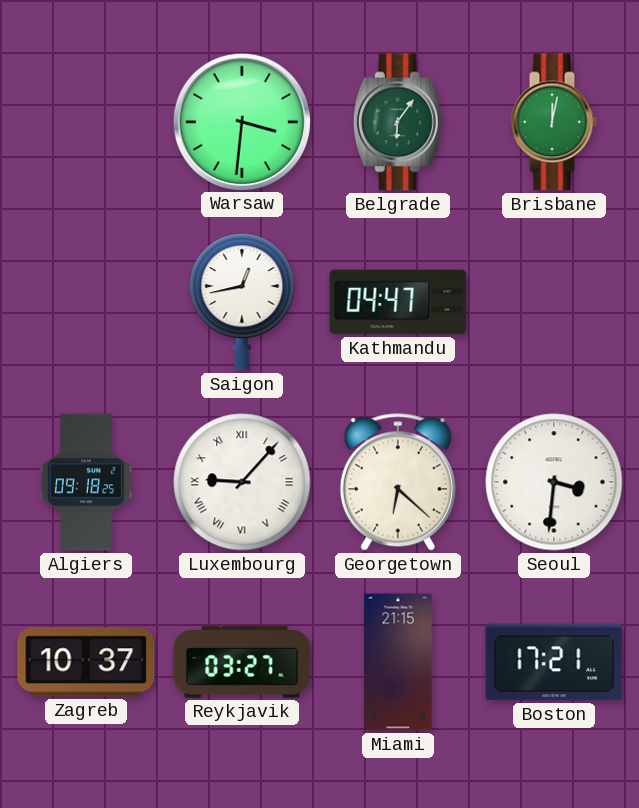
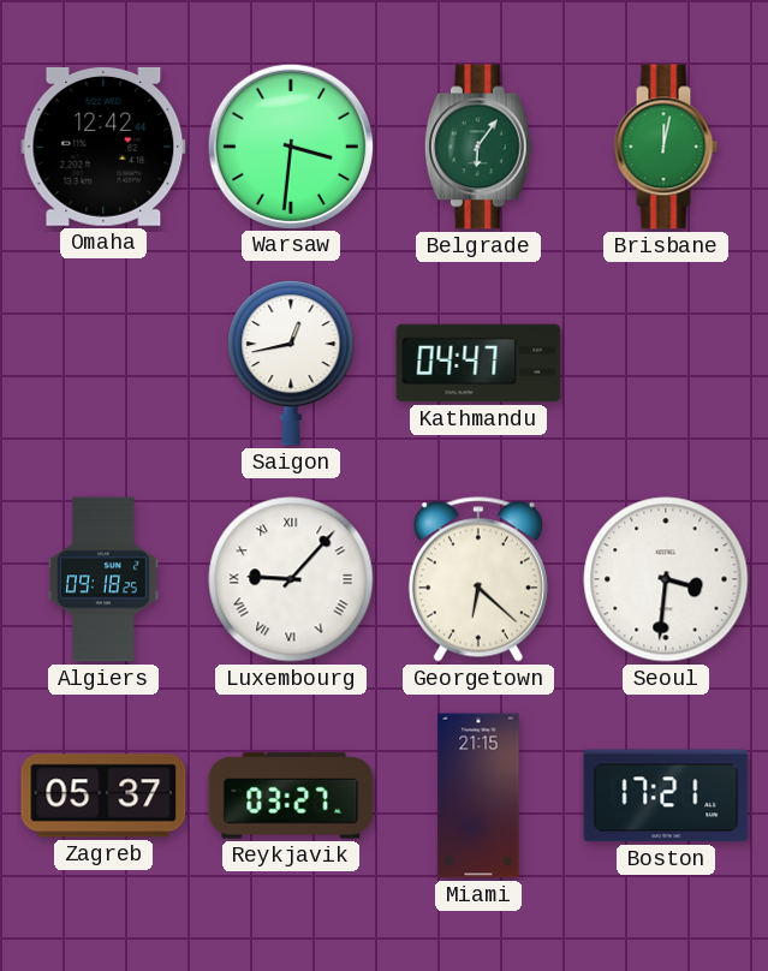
Omaha: none -> 12:42 (103, 147)
Zagreb: 10:37 -> 05:37 (103, 796)
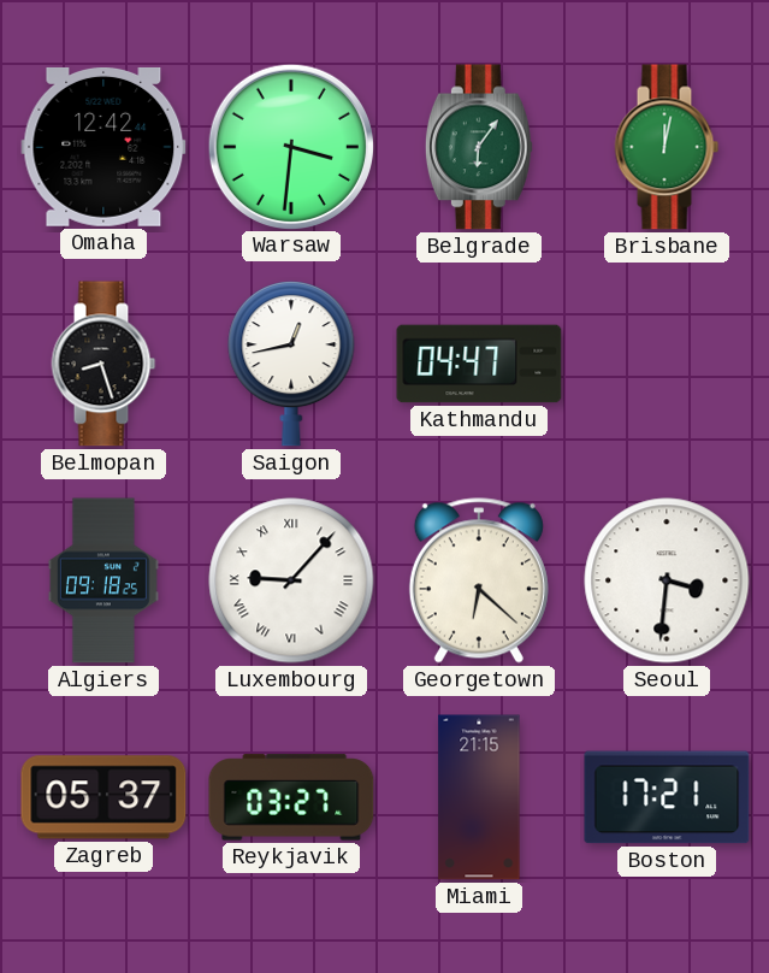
Belmopan: none -> 8:27 (103, 364)
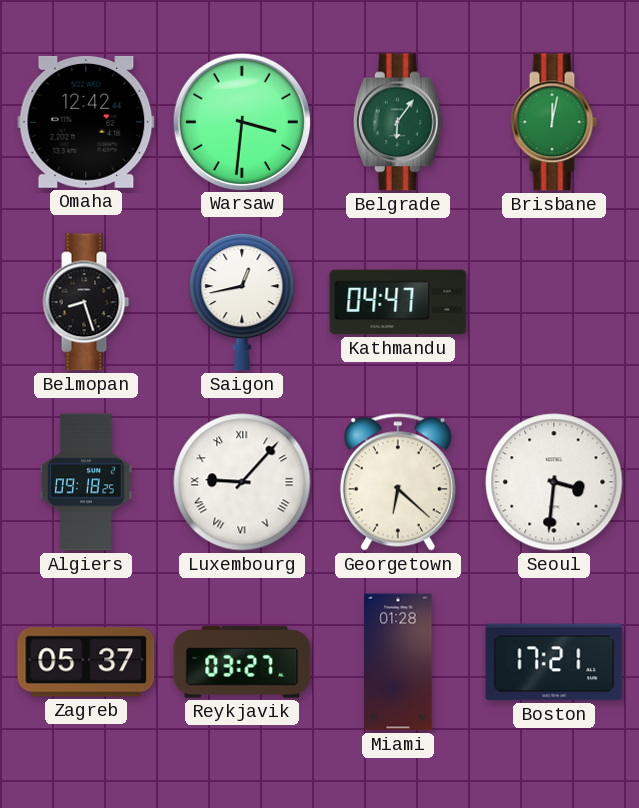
Miami: 21:15 -> 01:28 (398, 662)
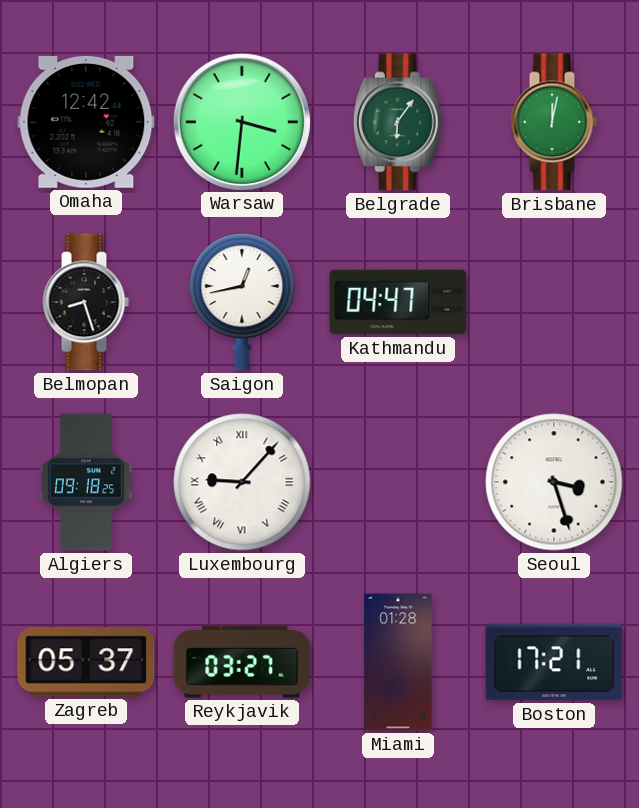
Georgetown: 6:22 -> none (398, 482)
Seoul: 3:31 -> 3:27 (554, 482)
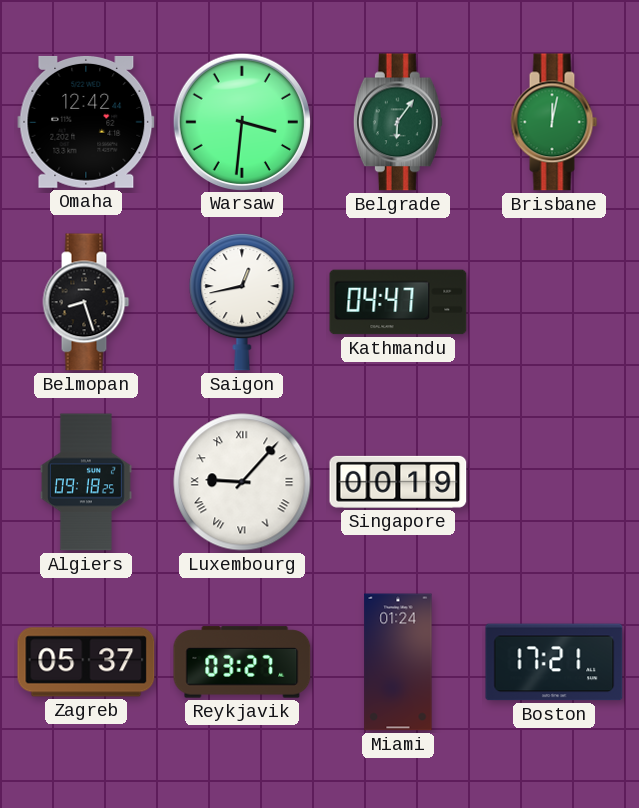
Singapore: none -> 00:19 (398, 482)
Seoul: 3:27 -> none (554, 482)
Miami: 01:28 -> 01:24 (398, 662)
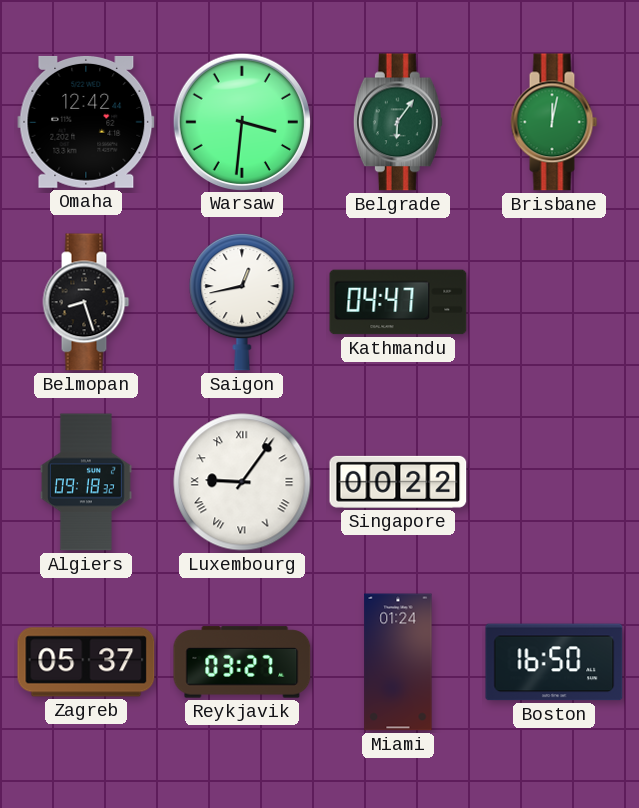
Algiers: 09:18:25 -> 09:18:32 (86, 482)
Luxembourg: 9:07 -> 9:06 (242, 482)
Singapore: 00:19 -> 00:22 (398, 482)
Boston: 17:21 -> 16:50 (554, 662)
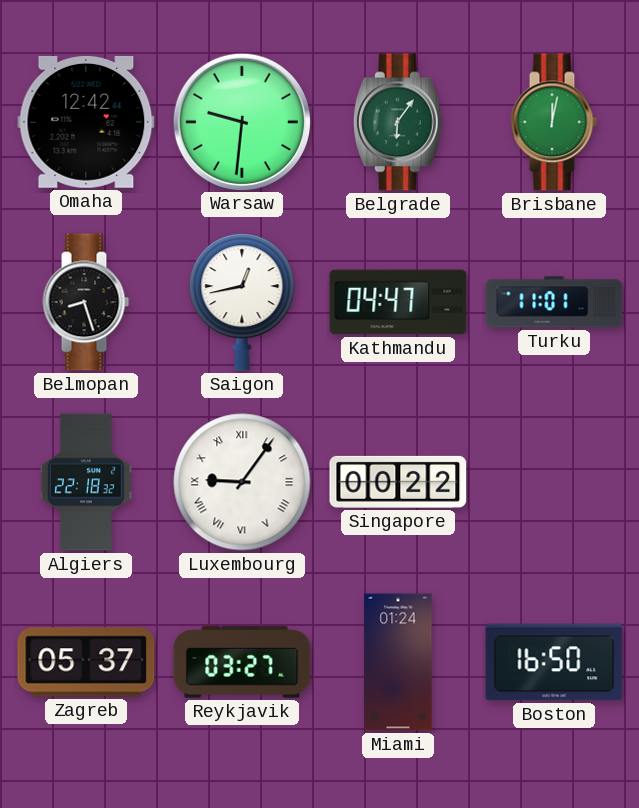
Warsaw: 3:31 -> 9:31 (241, 121)
Turku: none -> 11:01 (554, 302)
Algiers: 09:18 -> 22:18 (86, 482)
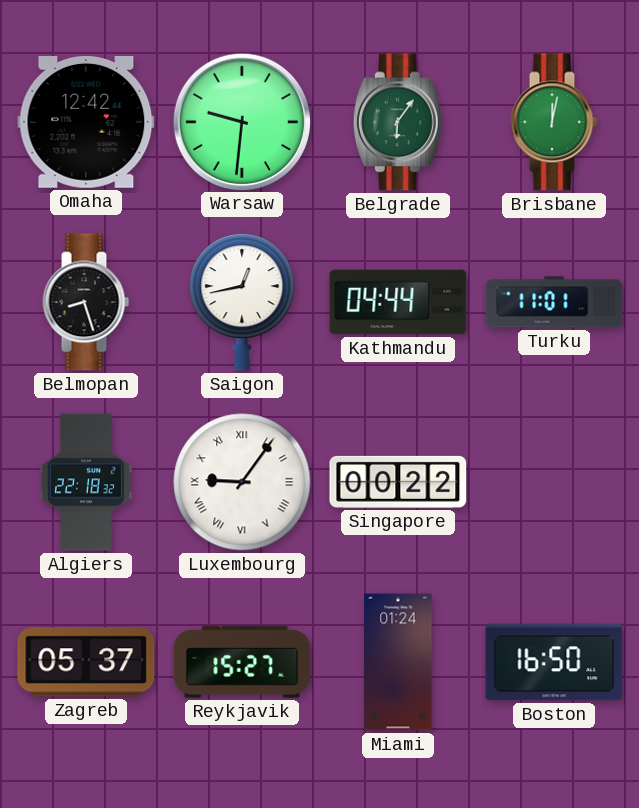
Kathmandu: 04:47 -> 04:44 (398, 302)
Reykjavik: 03:27 -> 15:27 (242, 662)
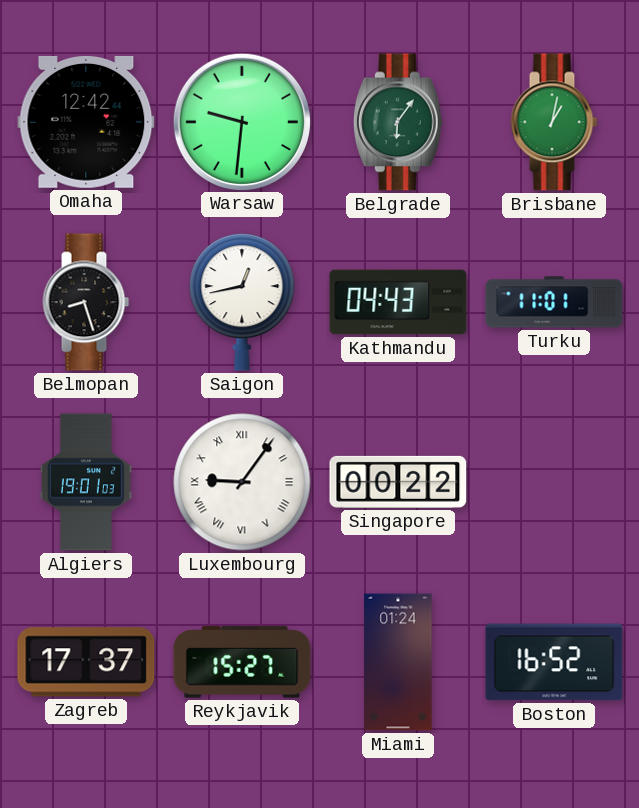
Brisbane: 12:02 -> 1:02 (554, 122)
Kathmandu: 04:44 -> 04:43 (398, 302)
Algiers: 22:18 -> 19:01 (86, 482)
Zagreb: 05:37 -> 17:37 (86, 662)
Boston: 16:50 -> 16:52 (554, 662)
